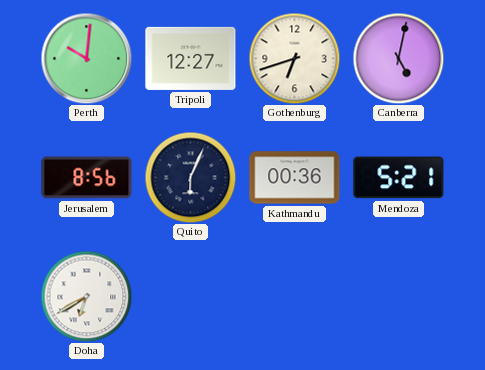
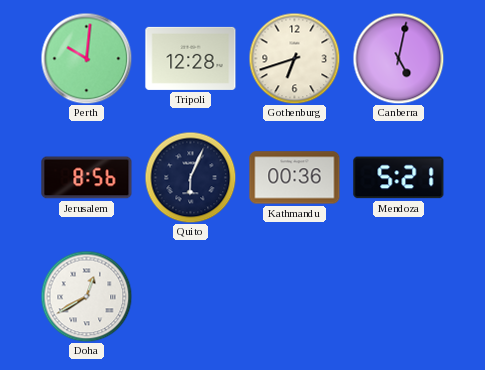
Tripoli: 12:27 -> 12:28 (191, 58)
Doha: 6:40 -> 12:40 (86, 296)
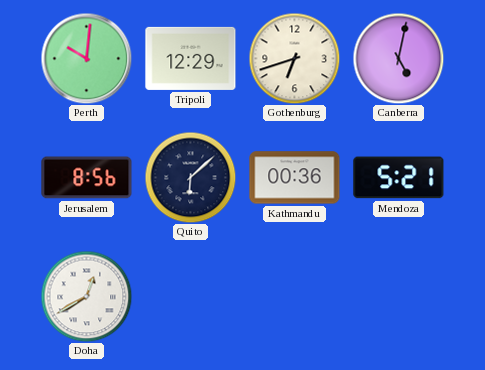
Tripoli: 12:28 -> 12:29 (191, 58)
Quito: 6:04 -> 6:08 (190, 177)
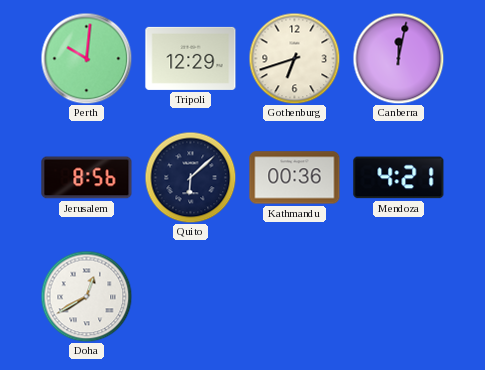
Canberra: 5:02 -> 12:02 (398, 58)
Mendoza: 5:21 -> 4:21 (399, 178)
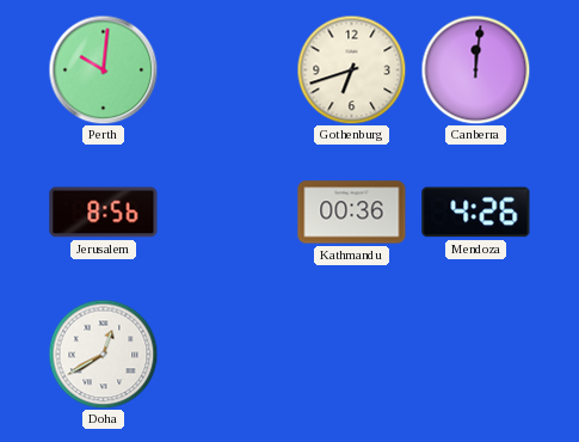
Tripoli: 12:29 -> none (191, 58)
Canberra: 12:02 -> 12:01 (475, 69)
Quito: 6:08 -> none (190, 177)
Mendoza: 4:21 -> 4:26 (476, 213)
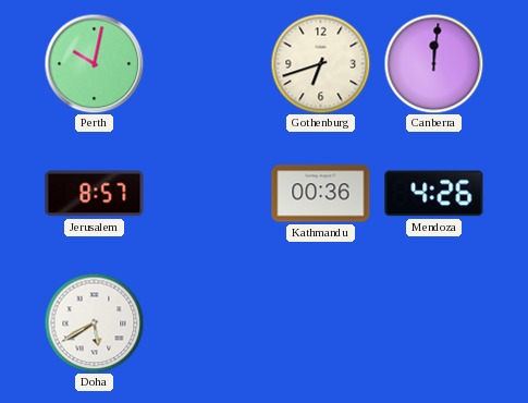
Perth: 10:01 -> 10:02 (94, 63)
Jerusalem: 8:56 -> 8:57 (95, 194)
Doha: 12:40 -> 5:40 (94, 322)
